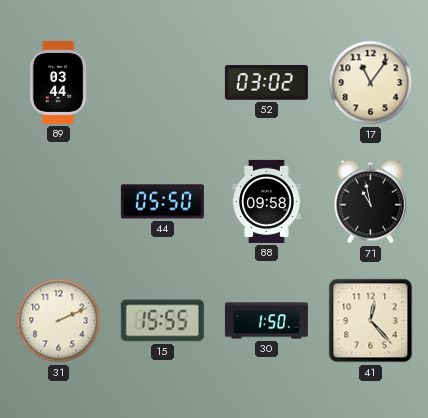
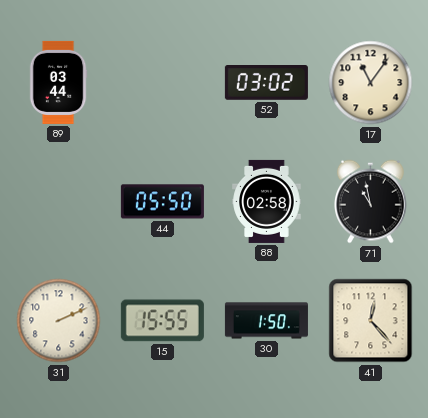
88: 09:58 -> 02:58 (267, 201)
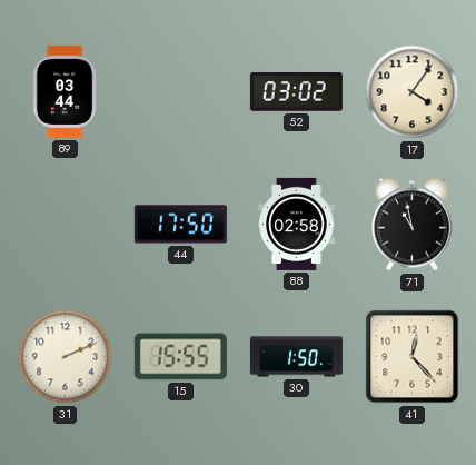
17: 11:06 -> 4:06 (413, 92)
44: 05:50 -> 17:50 (180, 225)
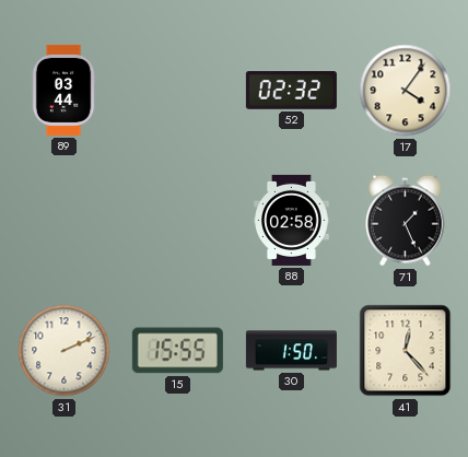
52: 03:02 -> 02:32 (291, 91)
44: 17:50 -> none (180, 225)
71: 10:58 -> 1:26 (406, 221)
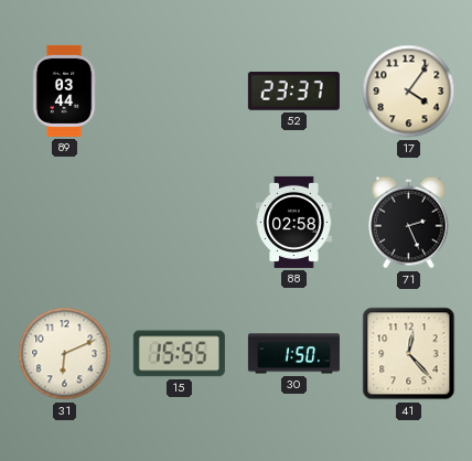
52: 02:32 -> 23:37 (293, 92)
71: 1:26 -> 2:26 (409, 223)
31: 2:11 -> 6:11 (65, 354)
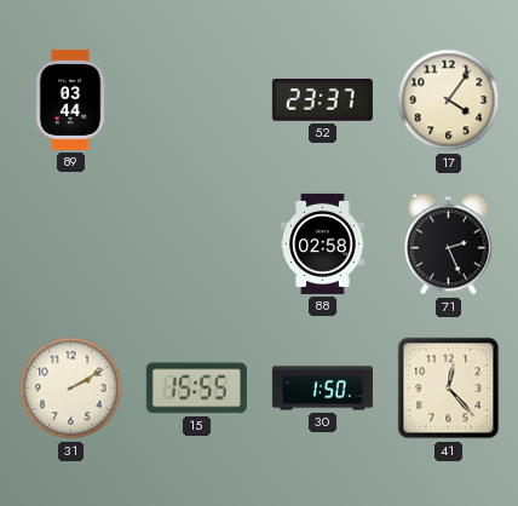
31: 6:11 -> 2:10 (71, 389)
